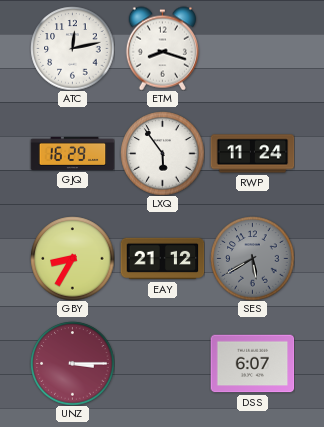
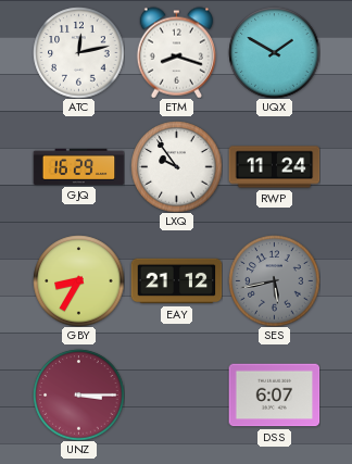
UQX: none -> 1:50 (274, 52)
LXQ: 5:54 -> 9:54 (176, 166)
SES: 5:40 -> 5:43 (274, 280)
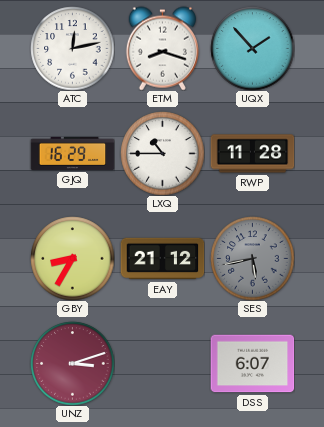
UQX: 1:50 -> 1:53 (252, 48)
LXQ: 9:54 -> 10:45 (162, 153)
RWP: 11:24 -> 11:28 (252, 154)
UNZ: 3:15 -> 3:12 (72, 363)
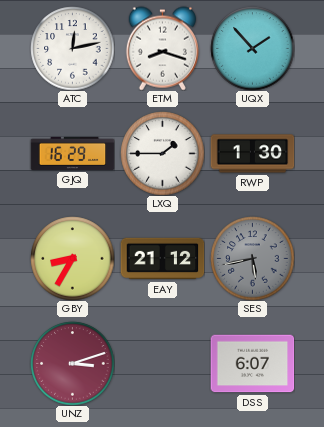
LXQ: 10:45 -> 1:45 (162, 153)
RWP: 11:28 -> 1:30 (252, 154)
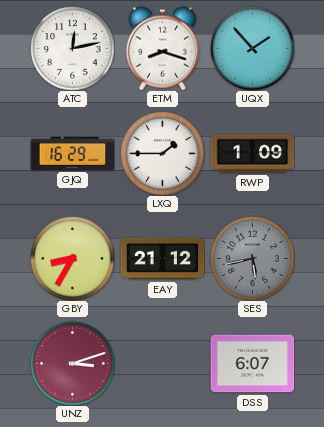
RWP: 1:30 -> 1:09 (252, 154)
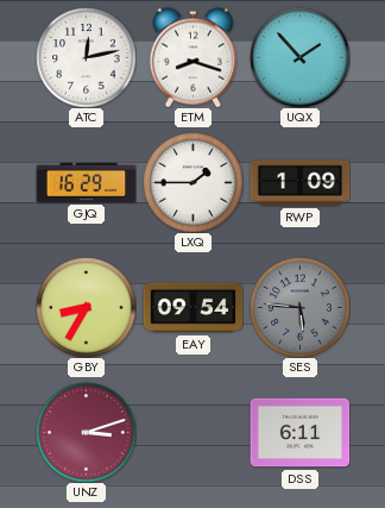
EAY: 21:12 -> 09:54 (192, 308)
SES: 5:43 -> 5:46 (299, 307)
DSS: 6:07 -> 6:11 (299, 433)
